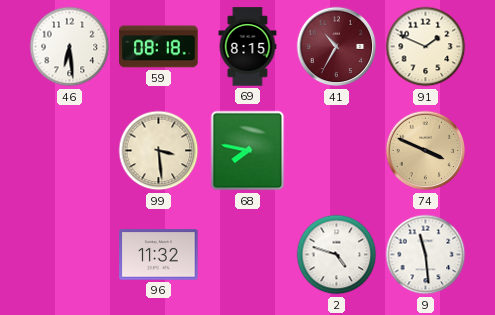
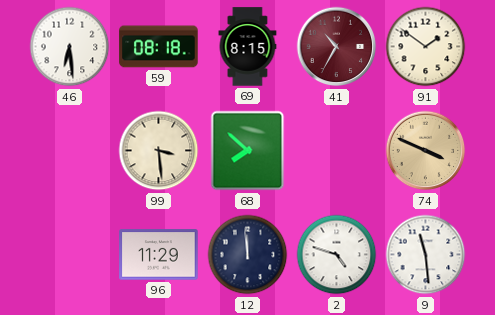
91: 1:49 -> 1:51 (426, 47)
68: 7:47 -> 7:52 (248, 151)
96: 11:32 -> 11:29 (159, 255)
12: none -> 11:59 (248, 255)
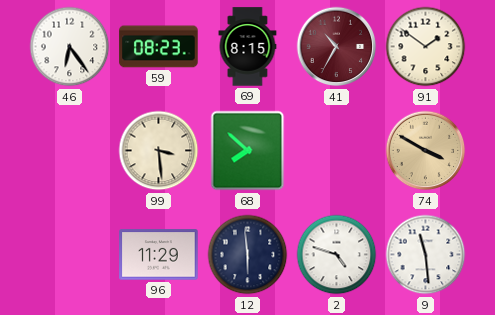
46: 6:29 -> 6:24 (70, 47)
59: 08:18 -> 08:23 (159, 47)
74: 3:49 -> 3:50 (426, 151)
12: 11:59 -> 5:59 (248, 255)
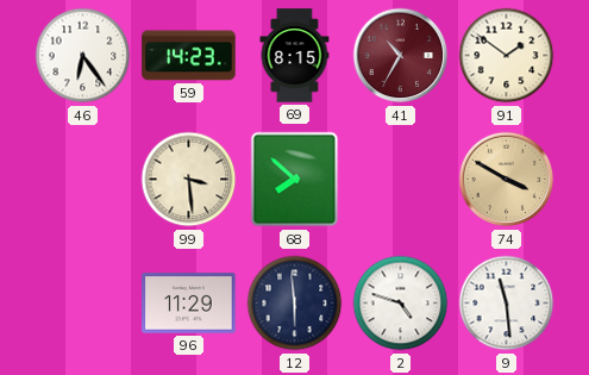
59: 08:23 -> 14:23 (189, 56)
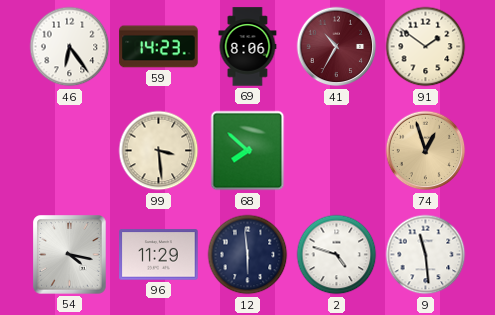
69: 8:15 -> 8:06 (248, 47)
74: 3:50 -> 12:57 (426, 151)
54: none -> 4:17 (70, 255)
